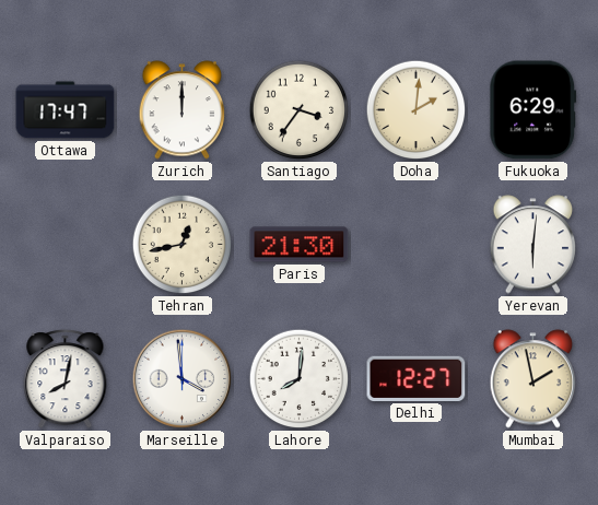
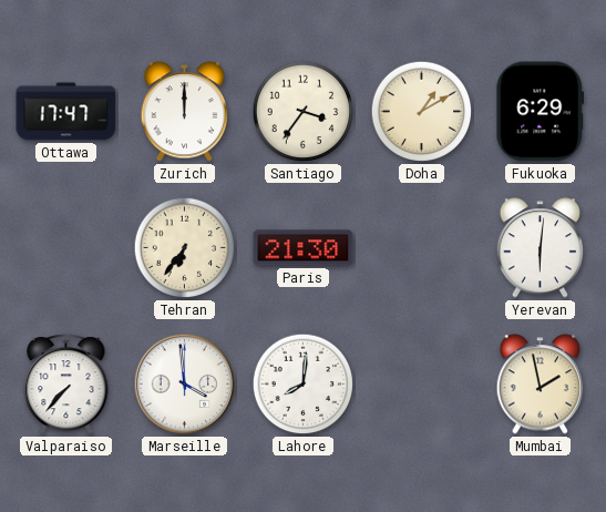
Doha: 2:01 -> 1:10 (422, 112)
Tehran: 12:43 -> 6:36 (185, 248)
Valparaiso: 8:02 -> 7:37 (66, 385)
Delhi: 12:27 -> none (417, 378)
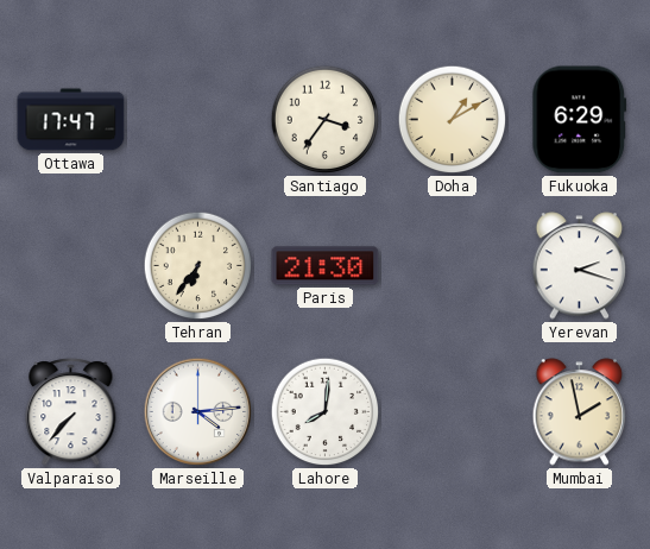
Zurich: 12:00 -> none (185, 112)
Yerevan: 6:01 -> 2:18 (580, 266)
Marseille: 3:59 -> 4:14 (198, 412)
